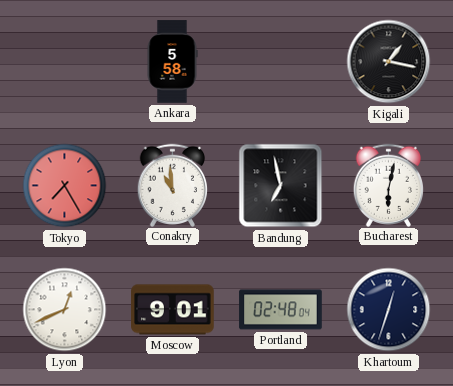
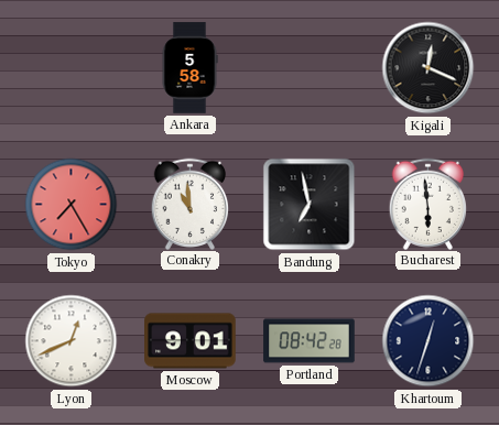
Kigali: 1:17 -> 12:19 (429, 68)
Bucharest: 6:02 -> 5:59 (429, 204)
Portland: 02:48 -> 08:42 (310, 341)
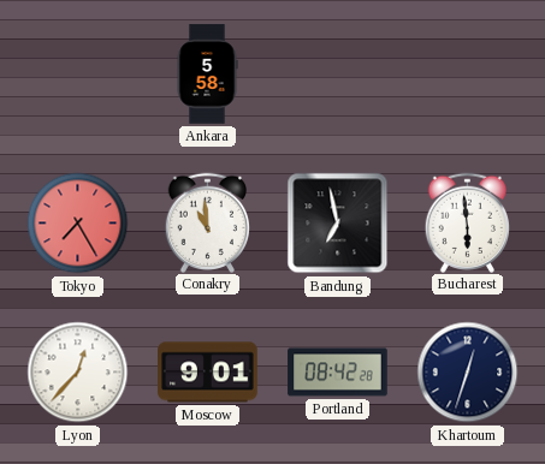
Kigali: 12:19 -> none (429, 68)
Lyon: 12:41 -> 12:37 (78, 373)
